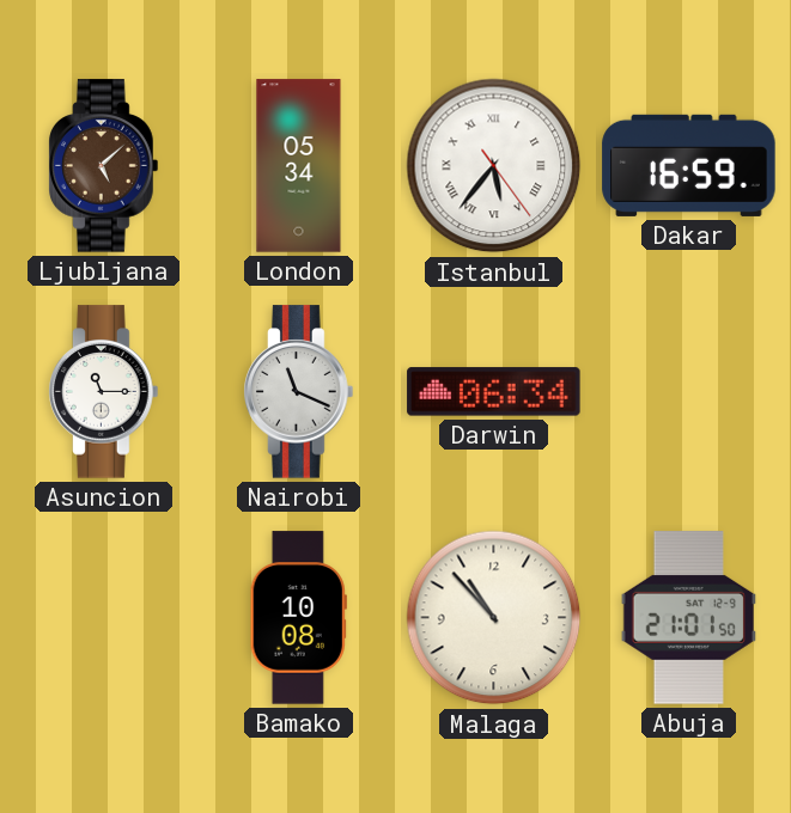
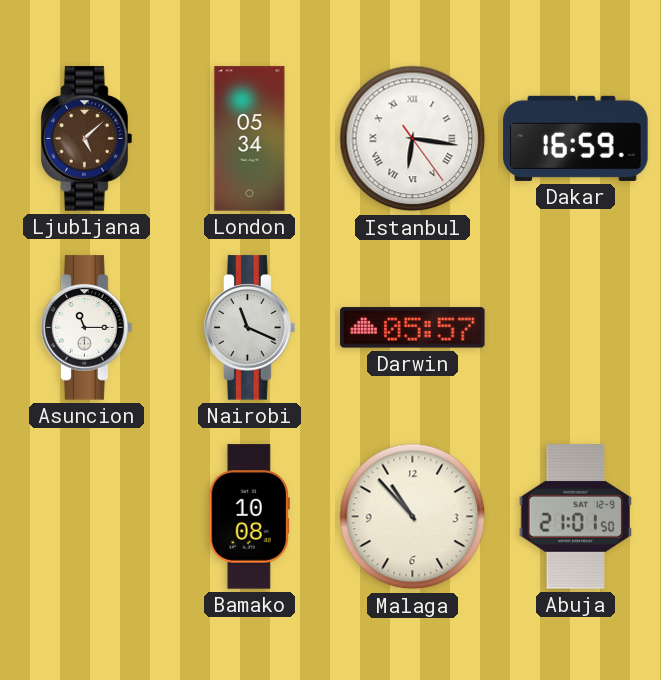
Istanbul: 5:36 -> 6:16 (413, 139)
Darwin: 06:34 -> 05:57 (413, 328)
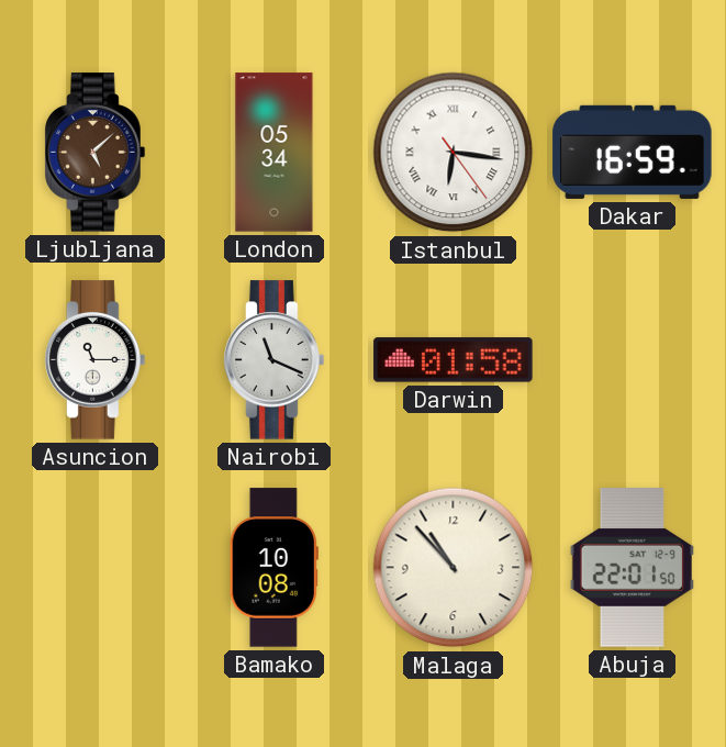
Darwin: 05:57 -> 01:58 (454, 360)
Abuja: 21:01 -> 22:01 (632, 568)
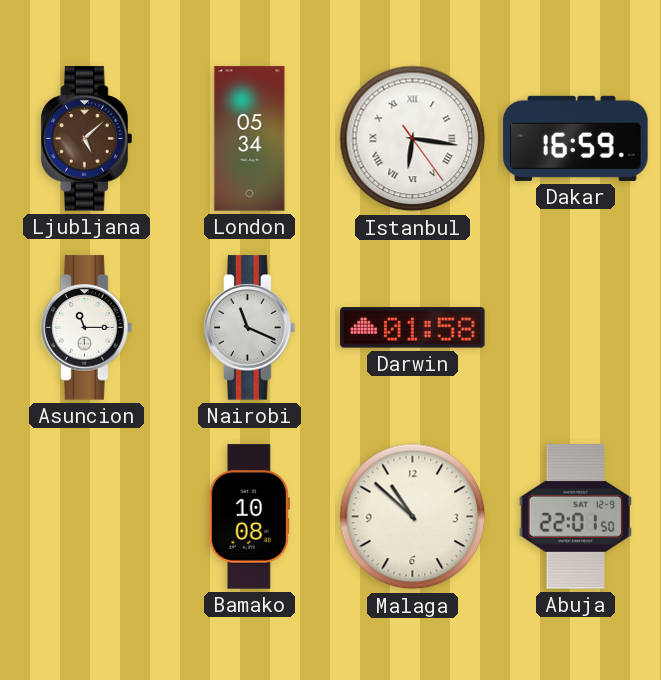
Malaga: 10:53 -> 10:52 (413, 517)
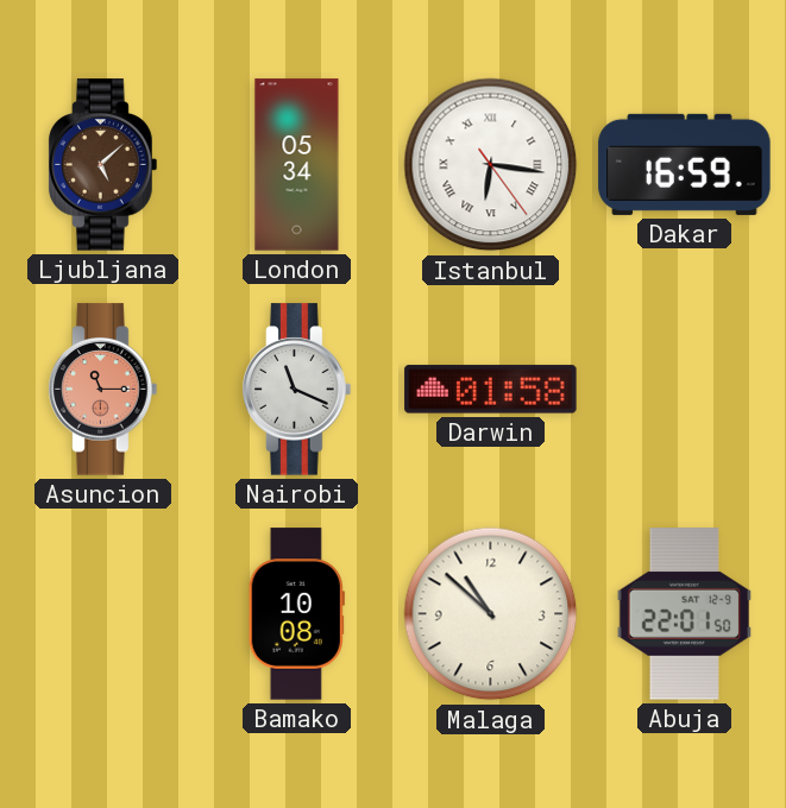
Asuncion dial: white -> salmon (103, 390)
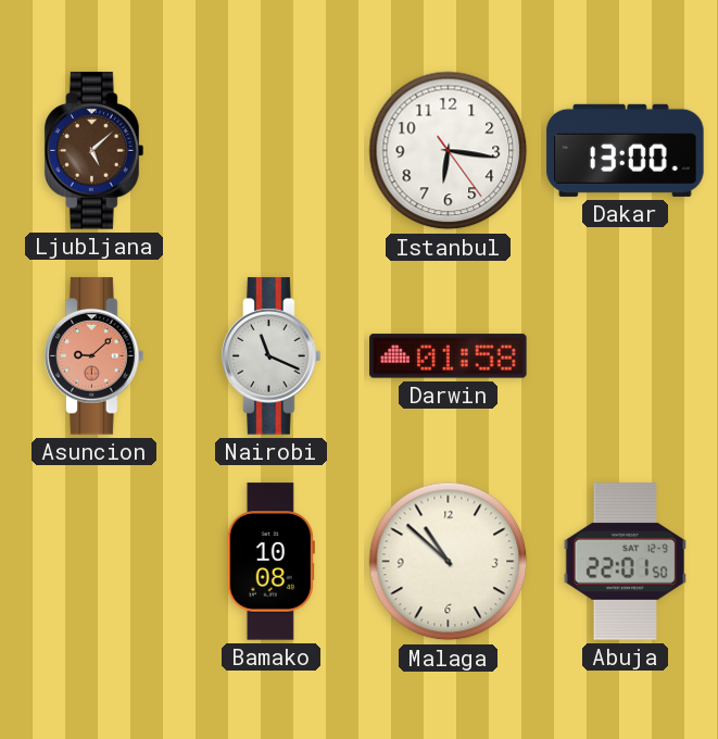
London: 05:34 -> none (297, 165)
Istanbul numerals: Roman -> Arabic (449, 151)
Dakar: 16:59 -> 13:00 (626, 150)
Asuncion: 11:15 -> 9:08 (95, 356)
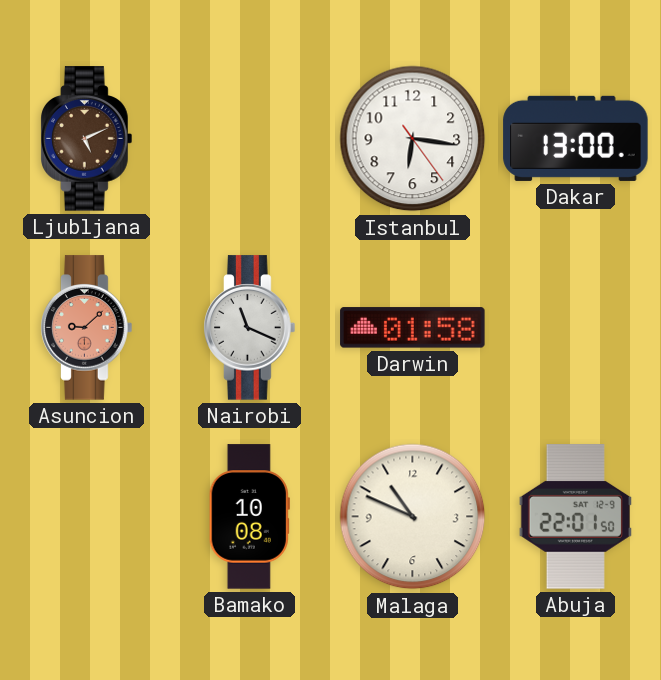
Ljubljana: 5:08 -> 5:11 (87, 139)
Malaga: 10:52 -> 10:49 (413, 517)
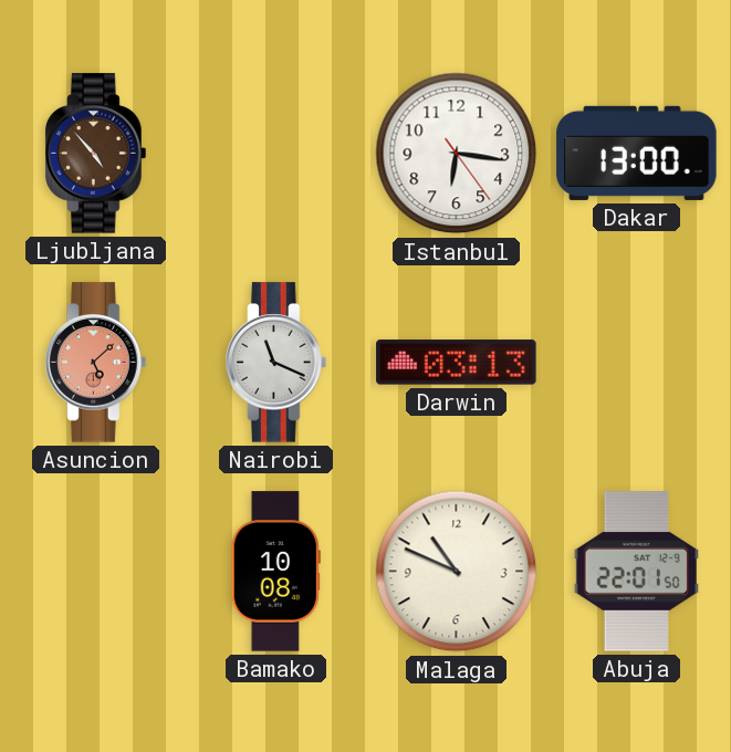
Ljubljana: 5:11 -> 4:53 (96, 154)
Asuncion: 9:08 -> 5:08 (96, 363)
Darwin: 01:58 -> 03:13 (457, 363)
